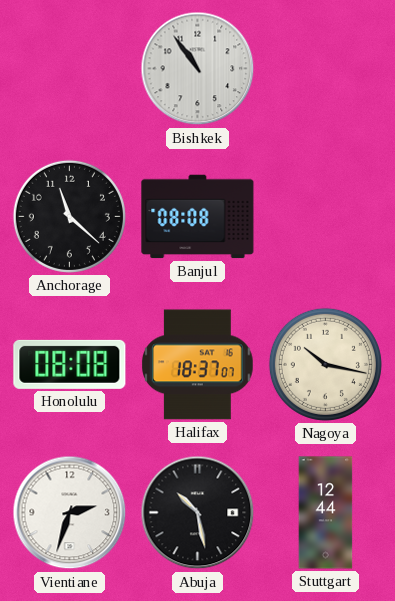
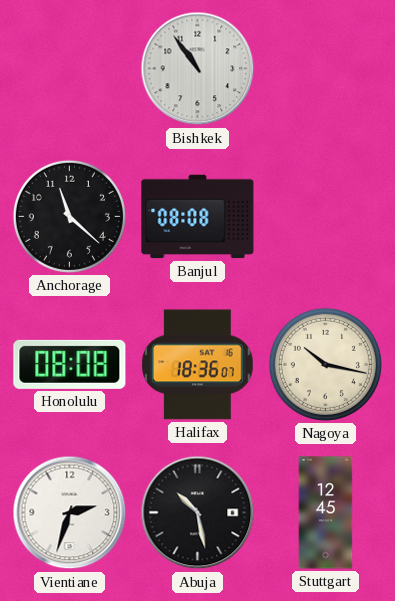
Halifax: 18:37 -> 18:36 (198, 365)
Stuttgart: 12:44 -> 12:45 (326, 513)
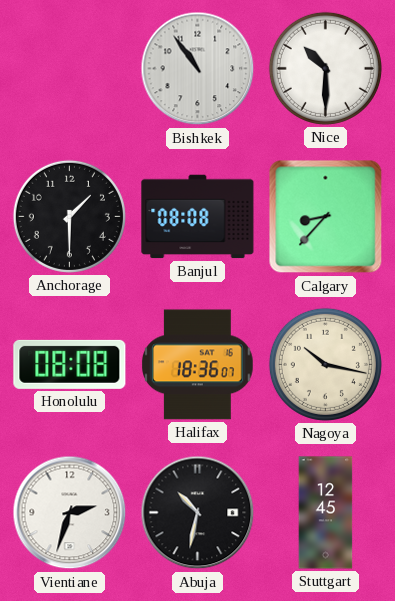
Nice: none -> 10:30 (325, 68)
Anchorage: 11:22 -> 1:30 (69, 216)
Calgary: none -> 8:37 (326, 217)
Abuja: 10:28 -> 10:32 (198, 513)
